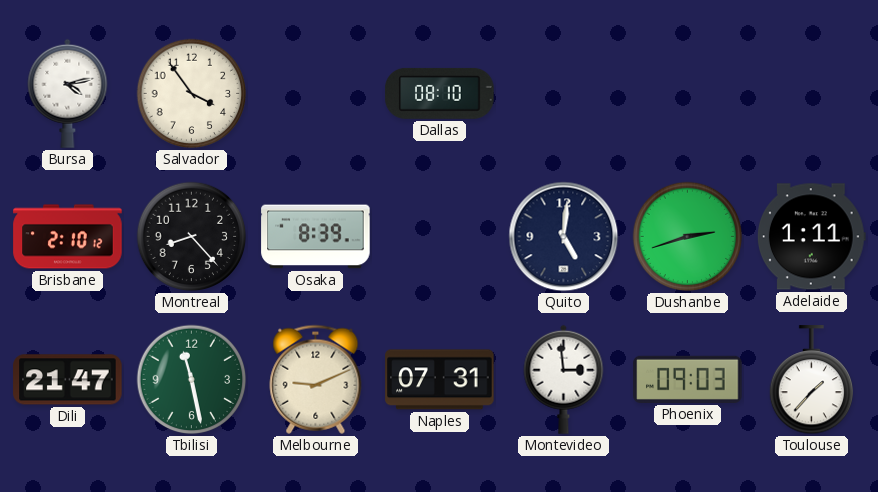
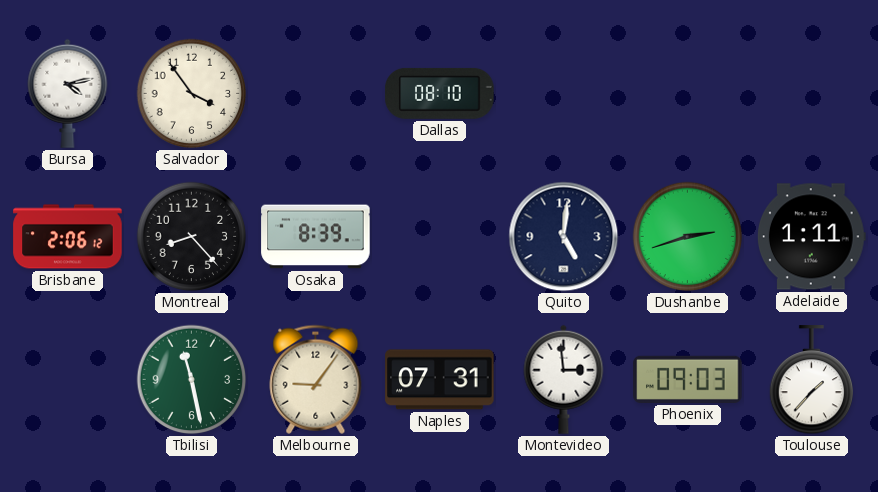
Brisbane: 2:10 -> 2:06 (68, 237)
Dili: 21:47 -> none (68, 380)
Melbourne: 9:11 -> 9:06 (316, 379)
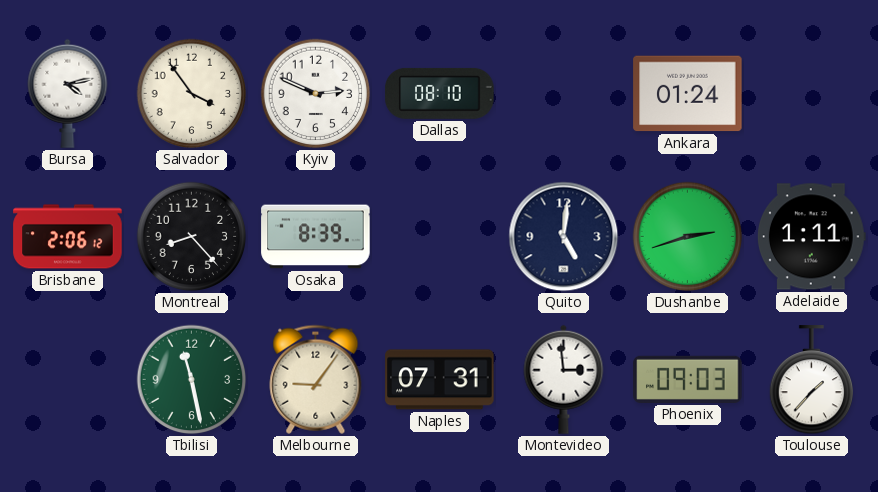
Kyiv: none -> 2:49 (316, 94)
Ankara: none -> 01:24 (688, 94)
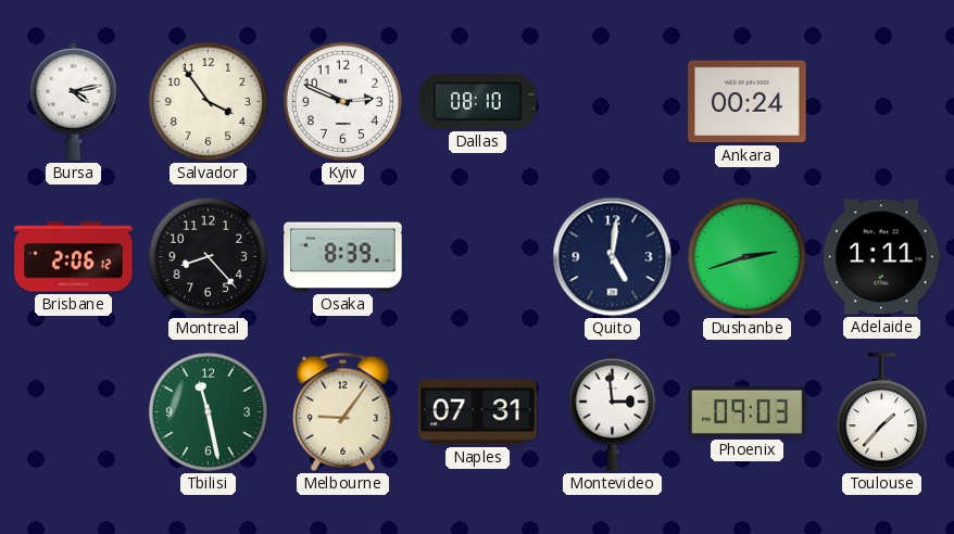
Ankara: 01:24 -> 00:24 (748, 102)
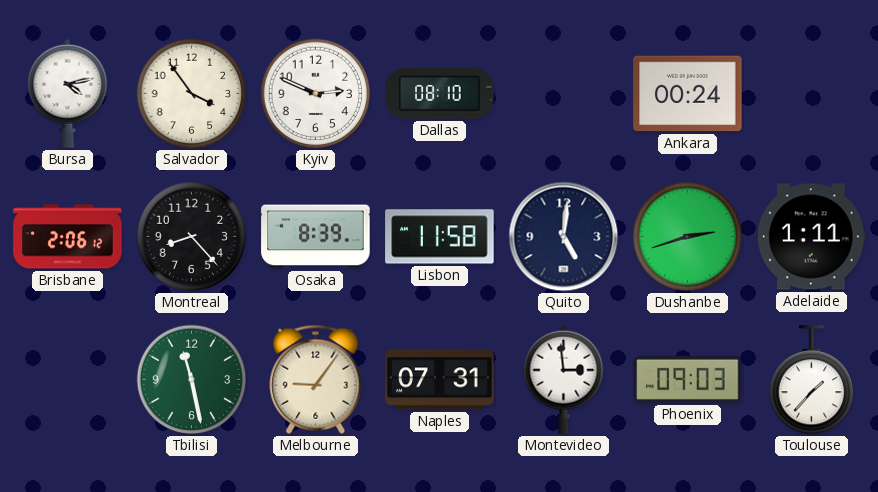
Lisbon: none -> 11:58 (440, 237)
